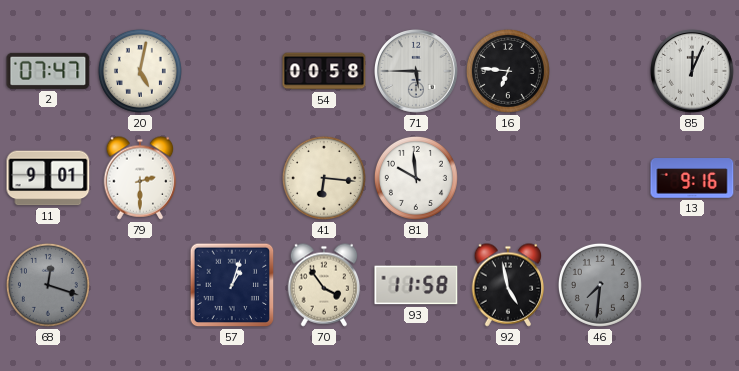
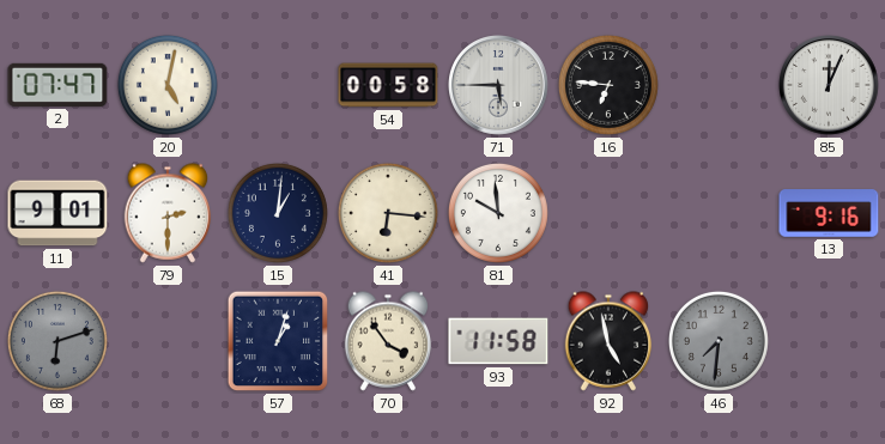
15: none -> 1:01 (278, 213)
68: 12:18 -> 6:12 (57, 341)
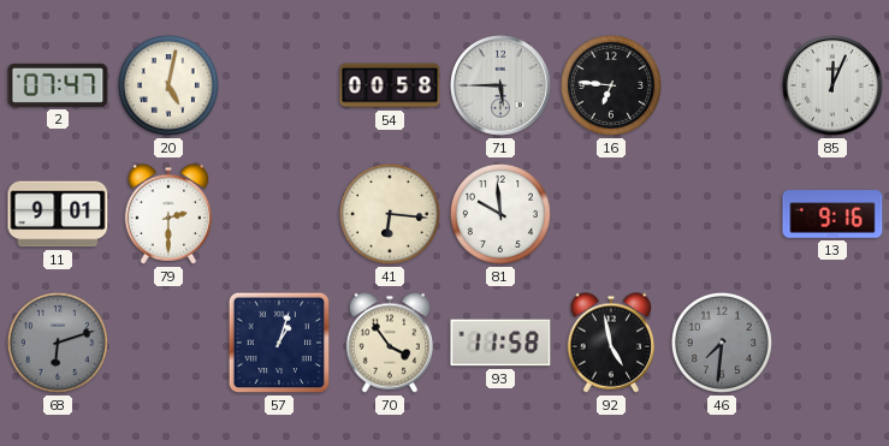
15: 1:01 -> none (278, 213)
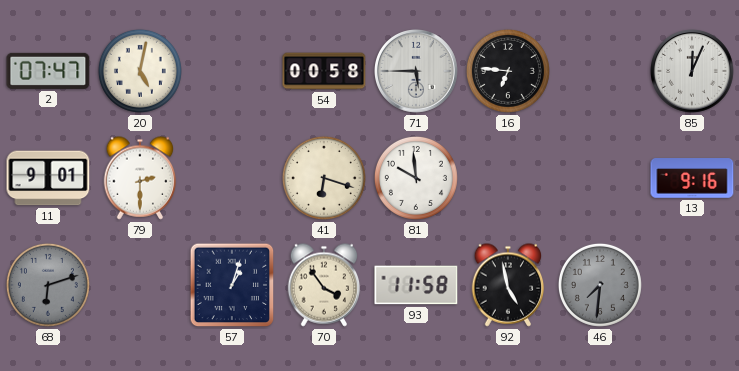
41: 6:16 -> 6:18 (324, 178)
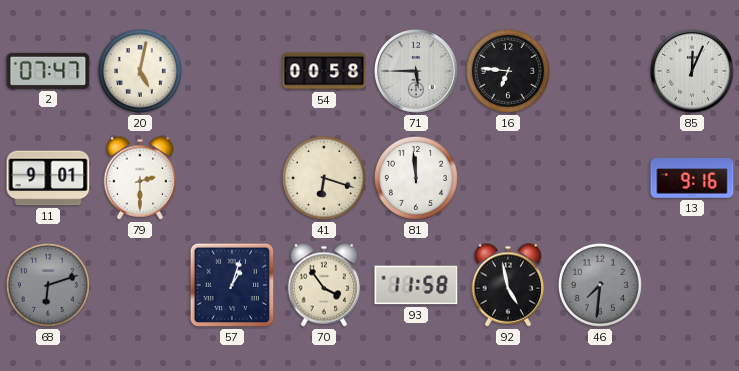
81: 9:59 -> 11:59 (416, 178)
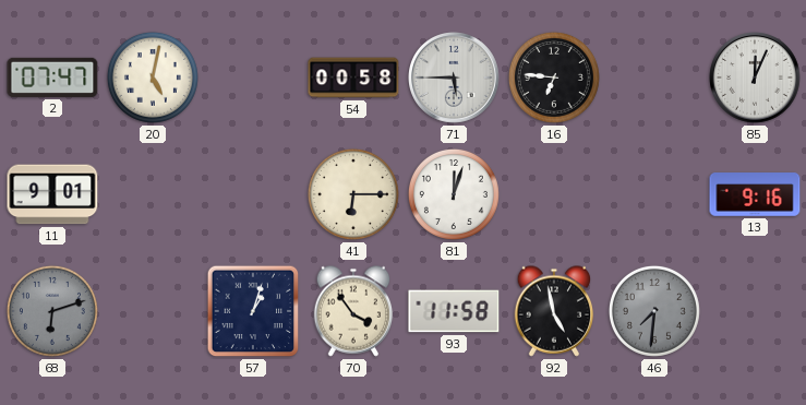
79: 2:30 -> none (140, 178)
41: 6:18 -> 6:15 (353, 194)
81: 11:59 -> 12:03 (454, 194)
